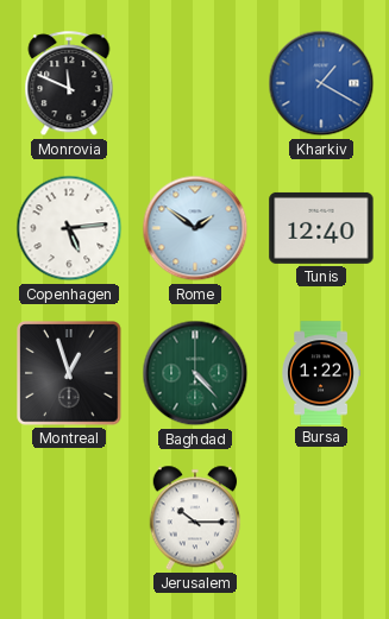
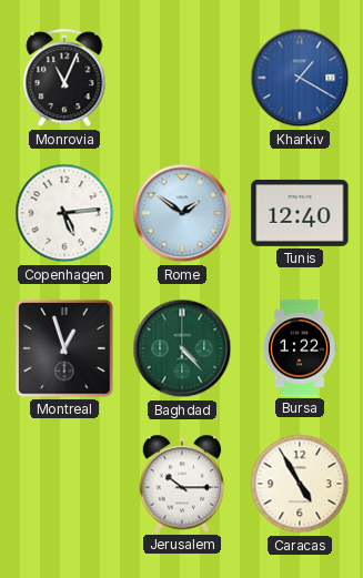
Monrovia: 11:49 -> 11:04 (64, 79)
Caracas: none -> 4:55 (300, 484)
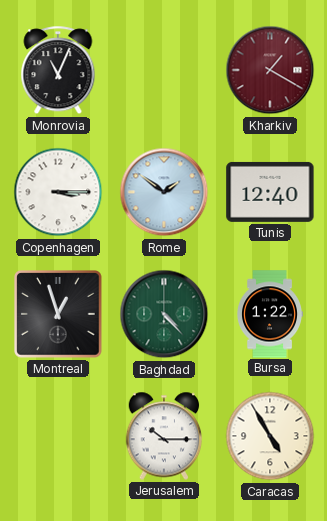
Kharkiv dial: blue -> burgundy (270, 70)
Copenhagen: 5:14 -> 3:15 (58, 192)
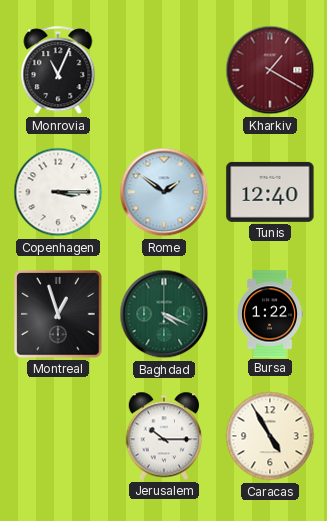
Baghdad: 4:23 -> 4:19 (164, 314)
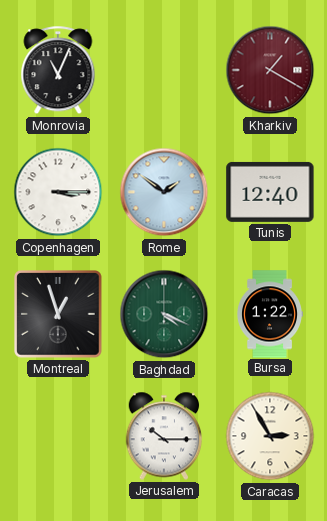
Caracas: 4:55 -> 2:55 (270, 436)
